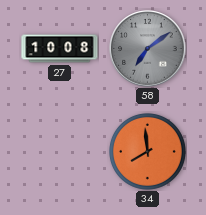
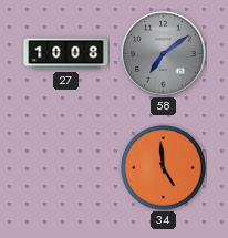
34: 7:59 -> 4:59 (163, 167)
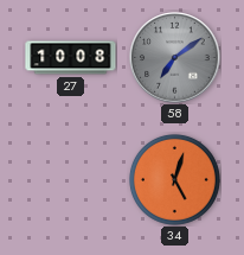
34: 4:59 -> 5:03 (174, 179)
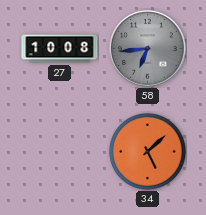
58: 7:09 -> 6:44 (148, 49)
34: 5:03 -> 5:08 (147, 151)
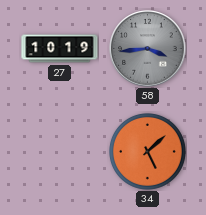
27: 10:08 -> 10:19 (60, 49)
58: 6:44 -> 3:44 (148, 49)
